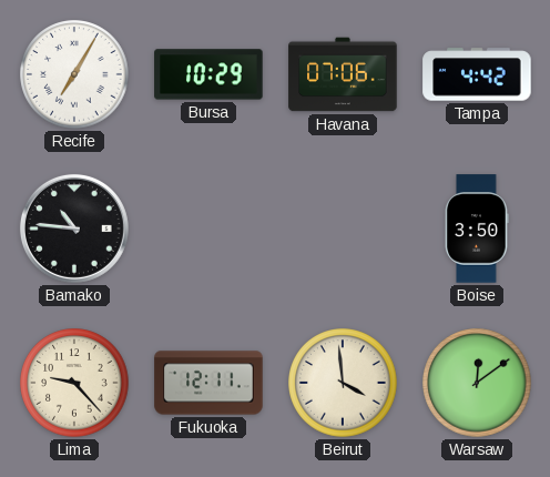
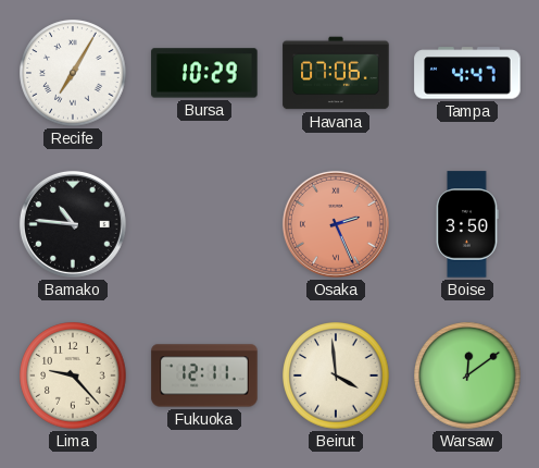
Tampa: 4:42 -> 4:47 (467, 73)
Osaka: none -> 2:26 (336, 224)
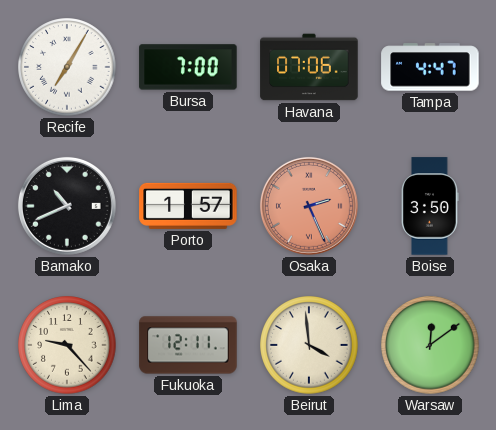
Bursa: 10:29 -> 7:00 (188, 67)
Bamako: 10:46 -> 10:41 (67, 206)
Porto: none -> 1:57 (188, 206)
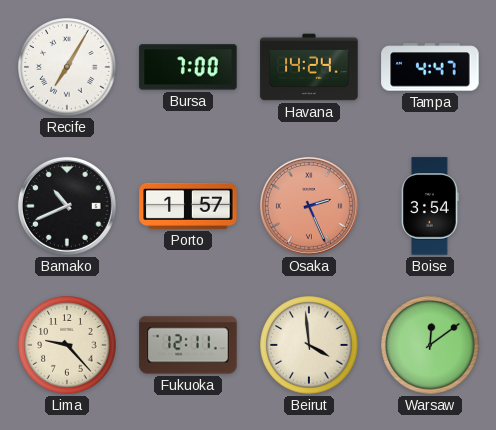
Havana: 07:06 -> 14:24 (309, 67)
Boise: 3:50 -> 3:54 (430, 206)
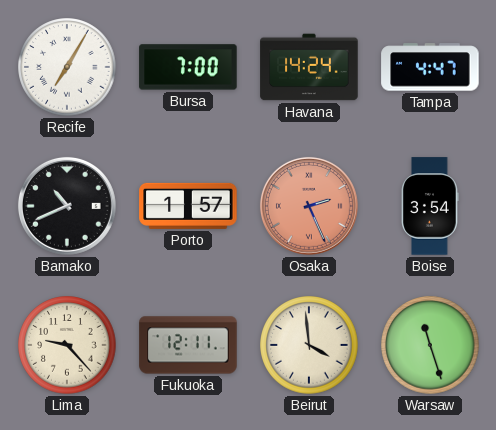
Warsaw: 12:09 -> 11:27 (430, 345)
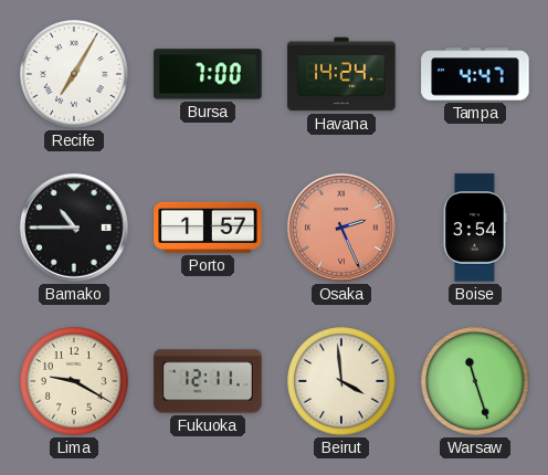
Bamako: 10:41 -> 10:45 (74, 228)
Lima: 9:23 -> 9:20 (74, 381)
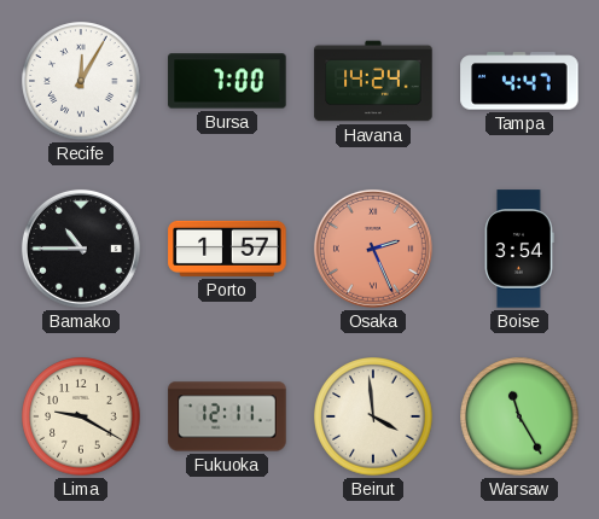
Recife: 7:05 -> 12:05 (81, 81)
Warsaw: 11:27 -> 11:25 (519, 416)
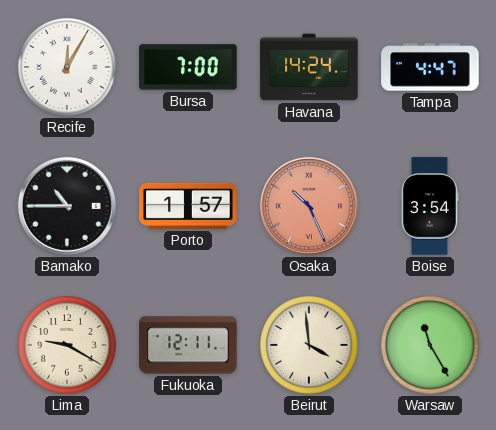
Osaka: 2:26 -> 10:26 (309, 206)
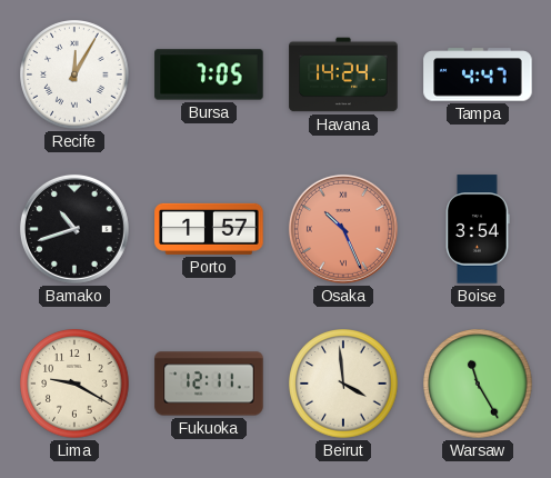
Bursa: 7:00 -> 7:05 (209, 74)
Bamako: 10:45 -> 10:42 (74, 229)
